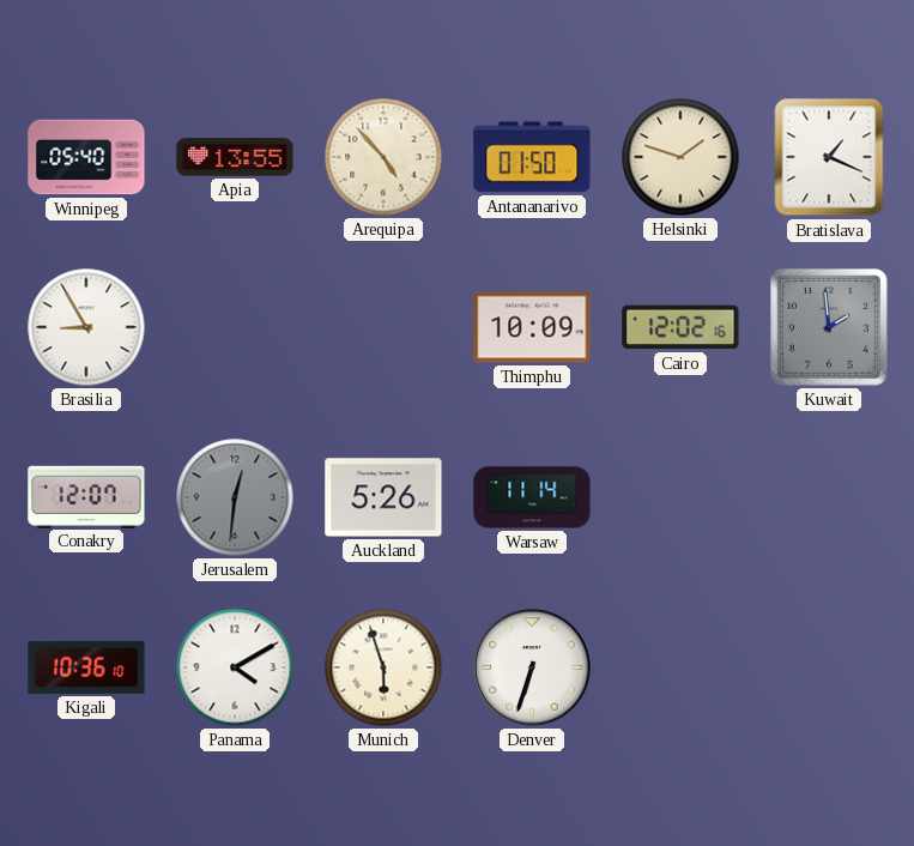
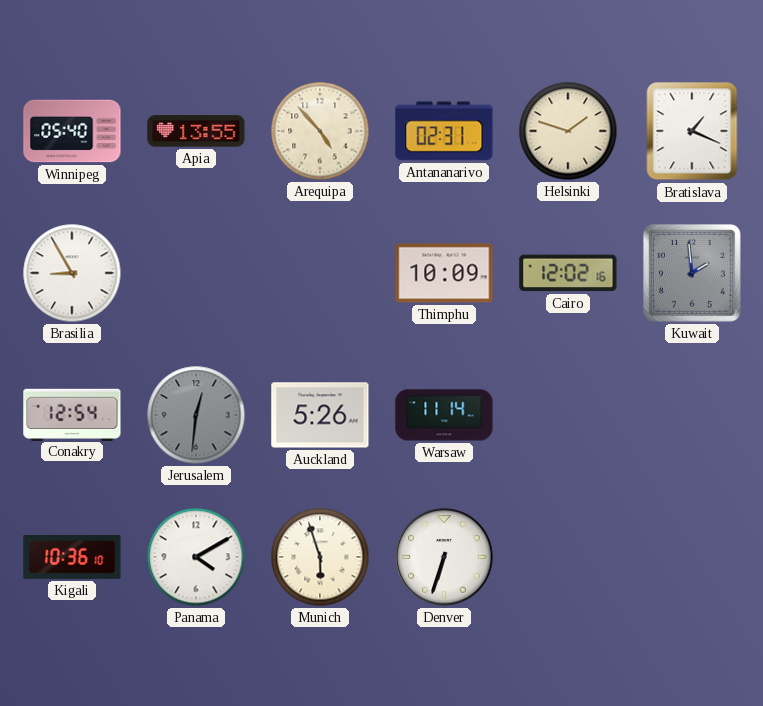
Antananarivo: 01:50 -> 02:31 (444, 131)
Conakry: 12:07 -> 12:54 (72, 414)
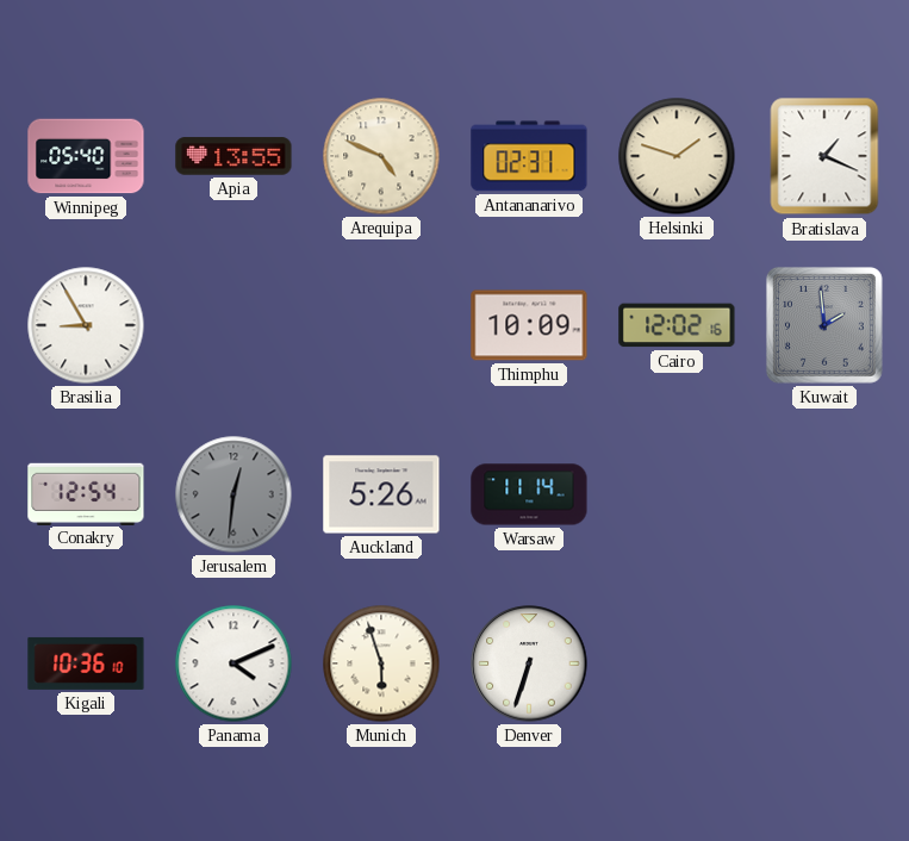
Arequipa: 4:53 -> 4:49 (381, 156)
Panama: 4:10 -> 4:11 (234, 664)
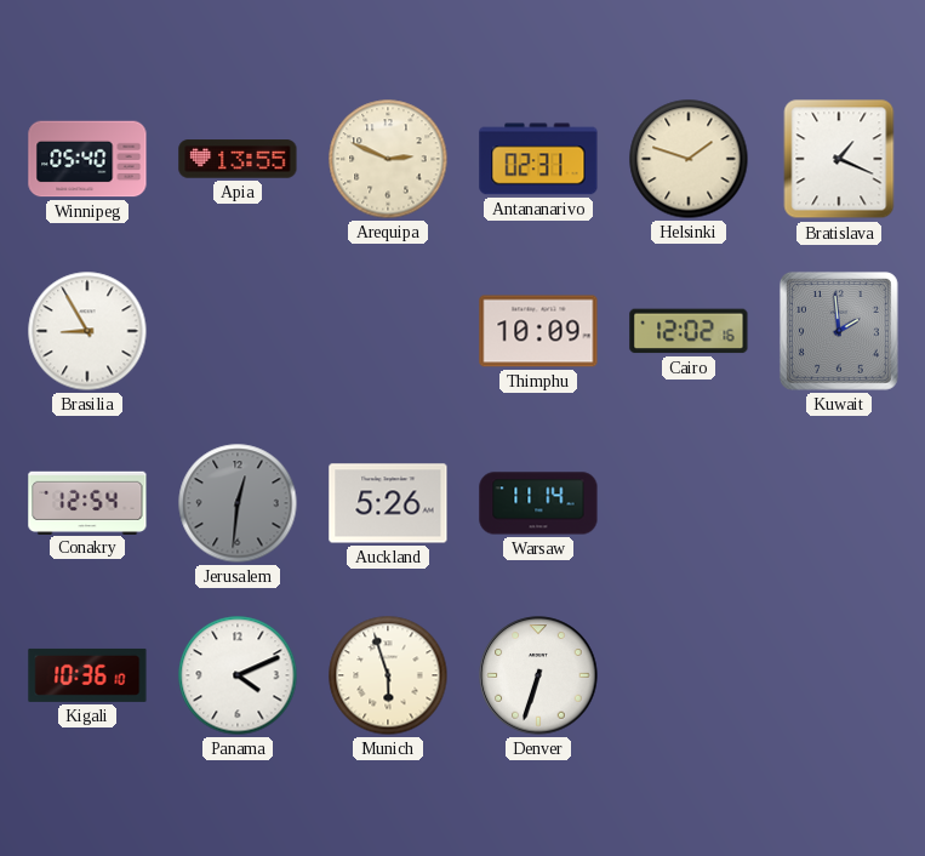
Arequipa: 4:49 -> 2:49 (388, 159)
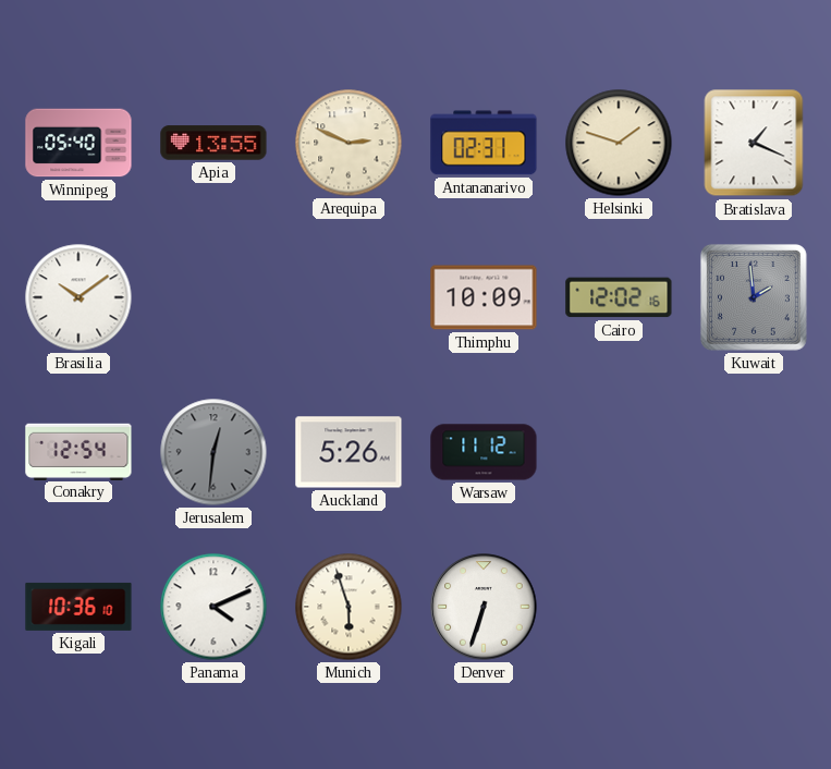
Brasilia: 8:55 -> 10:09 (78, 297)
Warsaw: 11:14 -> 11:12 (484, 452)
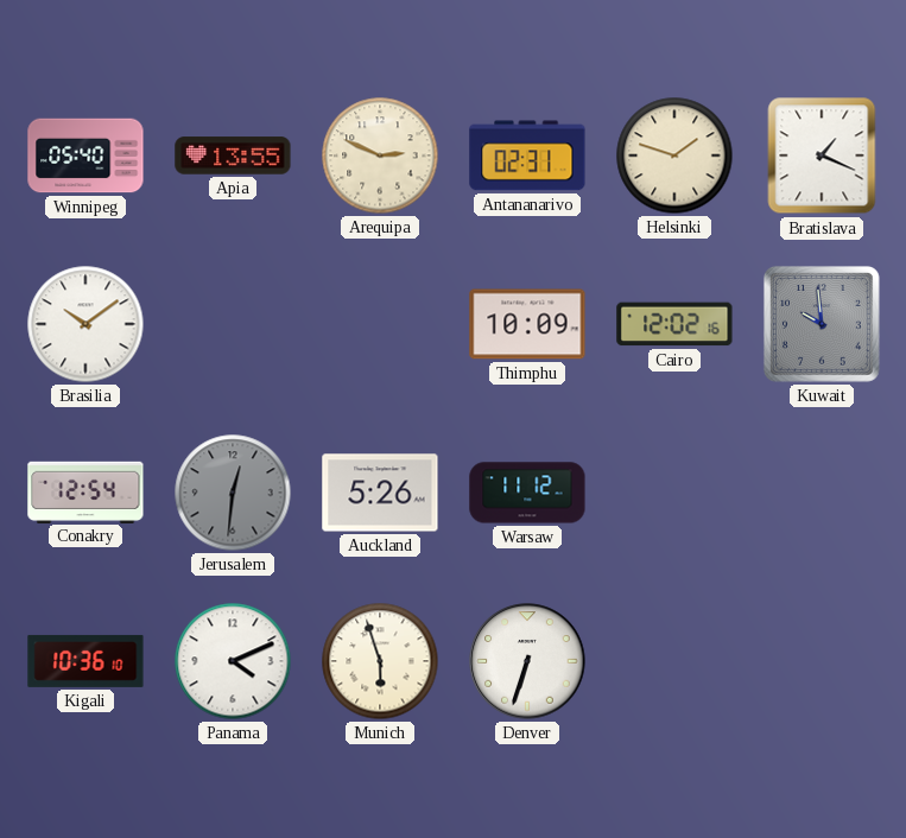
Kuwait: 1:59 -> 9:59 (822, 324)
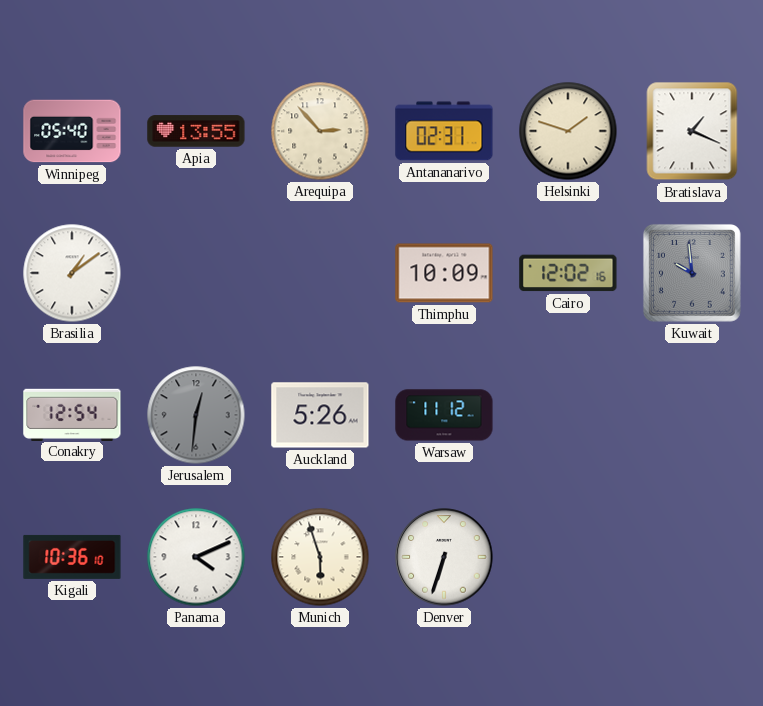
Arequipa: 2:49 -> 2:53 (320, 131)
Brasilia: 10:09 -> 1:09 (72, 273)
